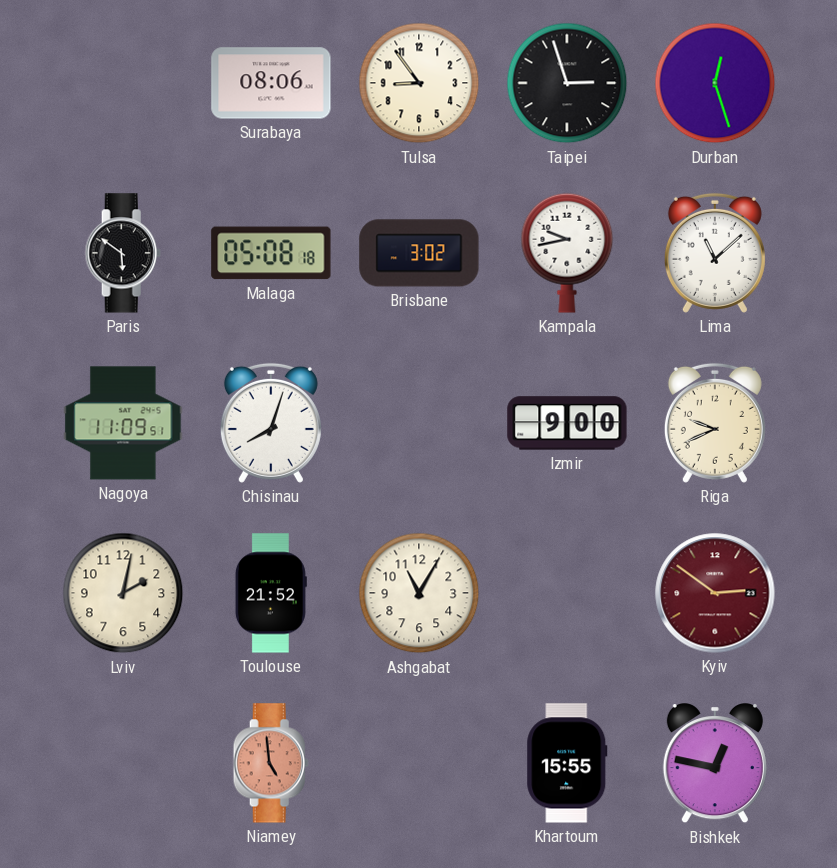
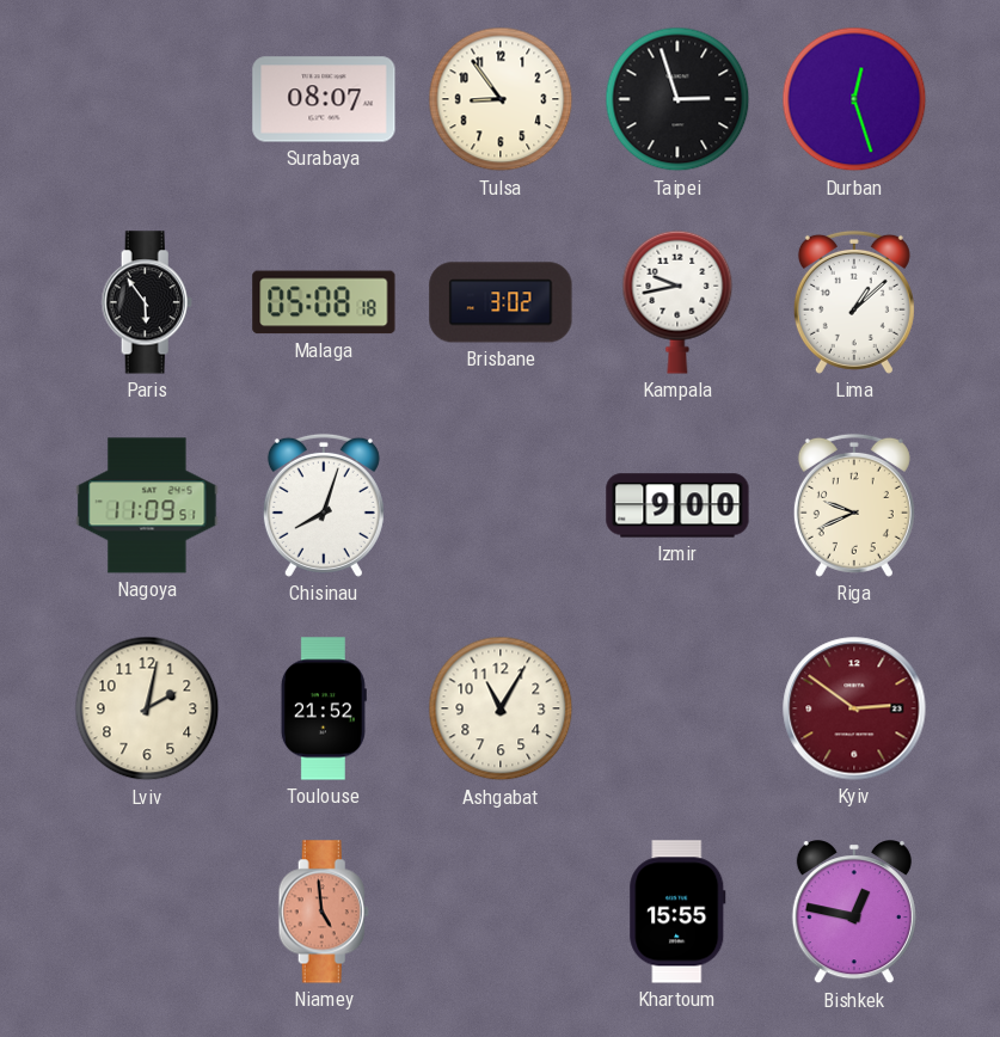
Surabaya: 08:06 -> 08:07 (324, 99)
Paris: 5:51 -> 5:54 (147, 302)
Lima: 11:08 -> 1:08 (854, 302)
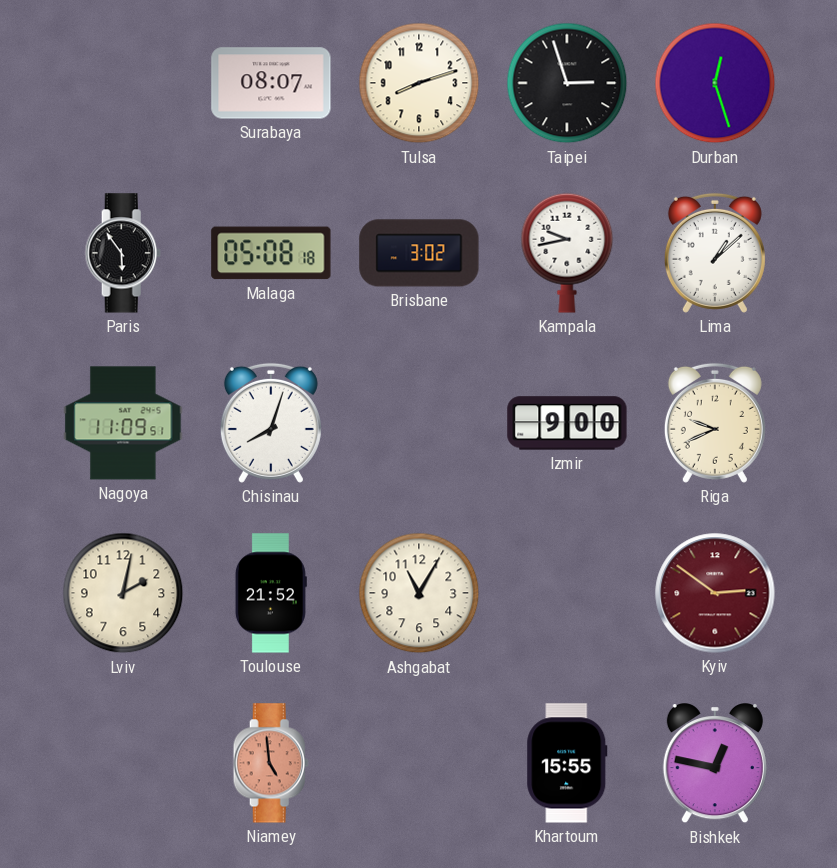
Tulsa: 8:54 -> 8:12 (419, 83)
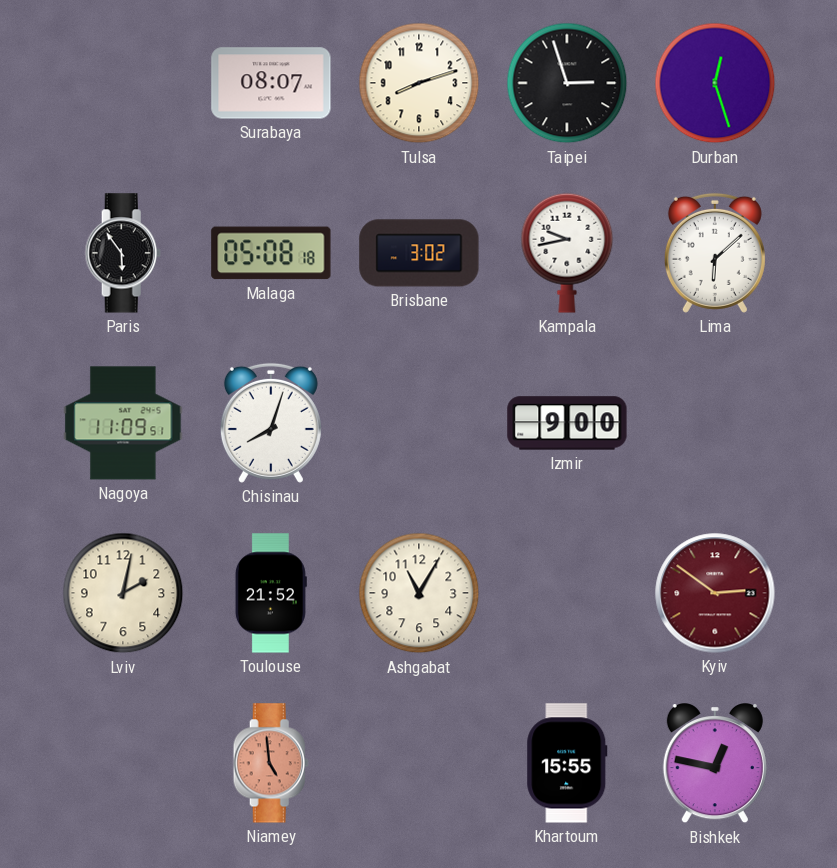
Lima: 1:08 -> 6:08 (715, 253)
Riga: 9:41 -> none (715, 423)
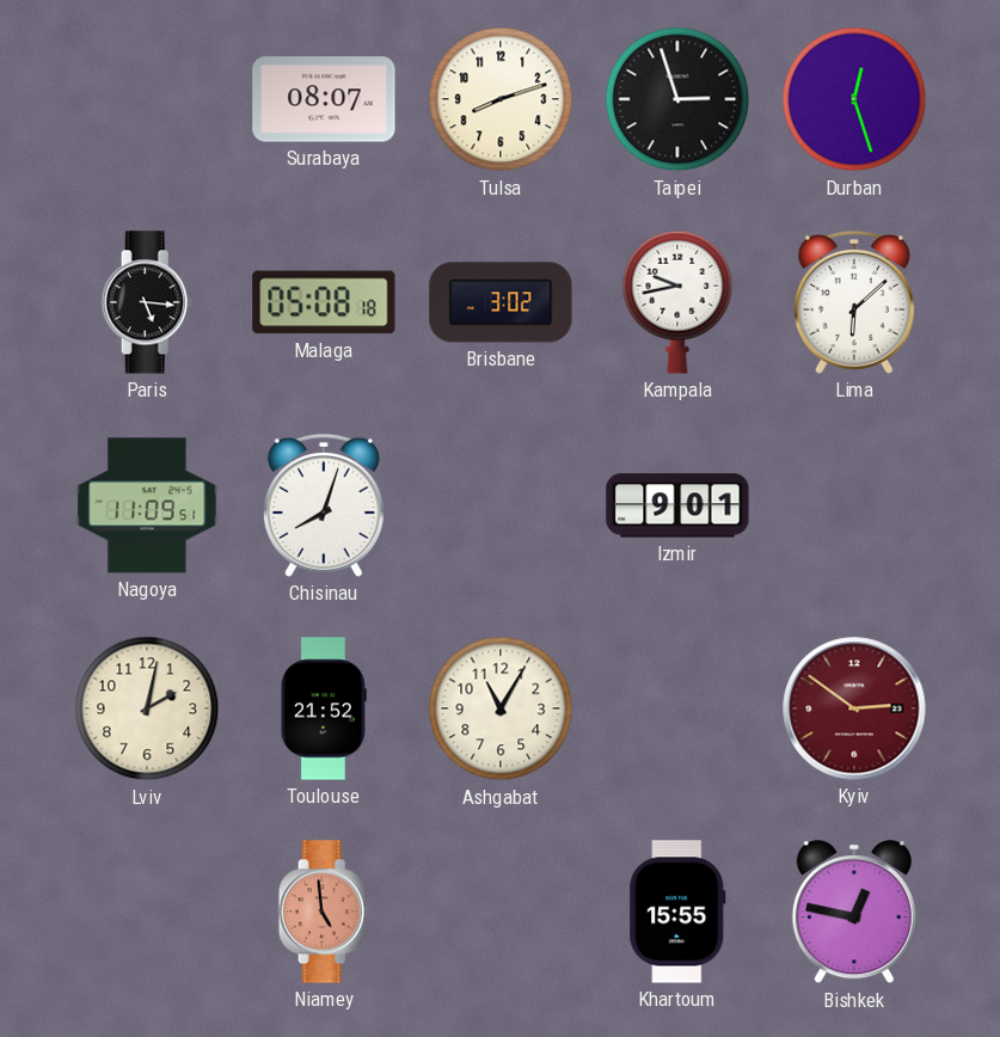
Paris: 5:54 -> 5:16 (147, 302)
Izmir: 9:00 -> 9:01 (677, 505)
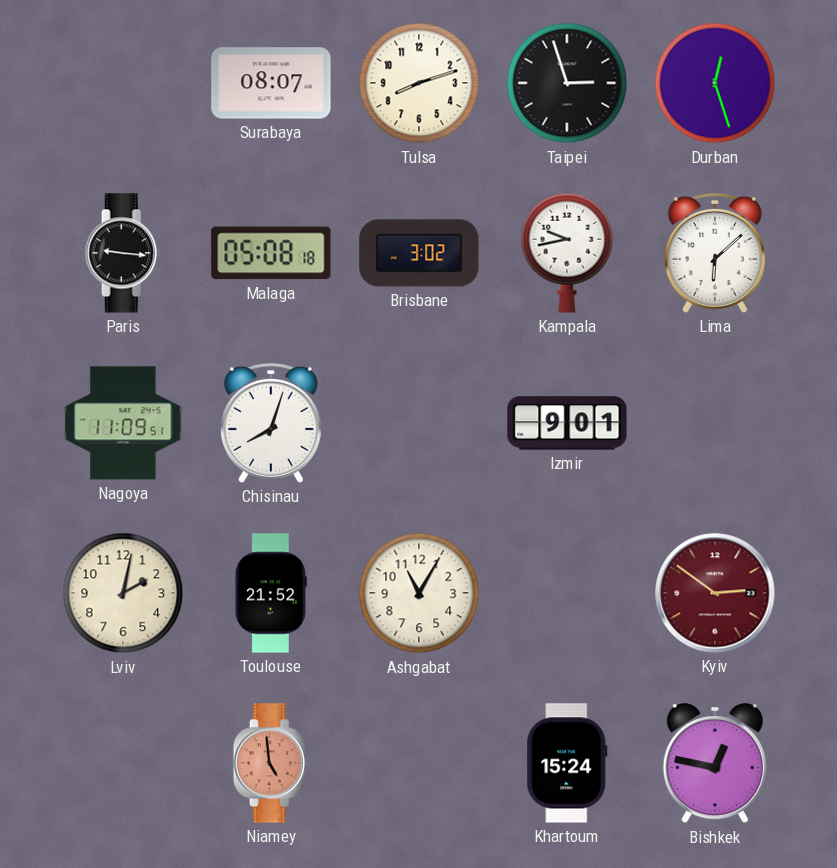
Paris: 5:16 -> 9:16 (123, 253)
Khartoum: 15:55 -> 15:24 (567, 763)
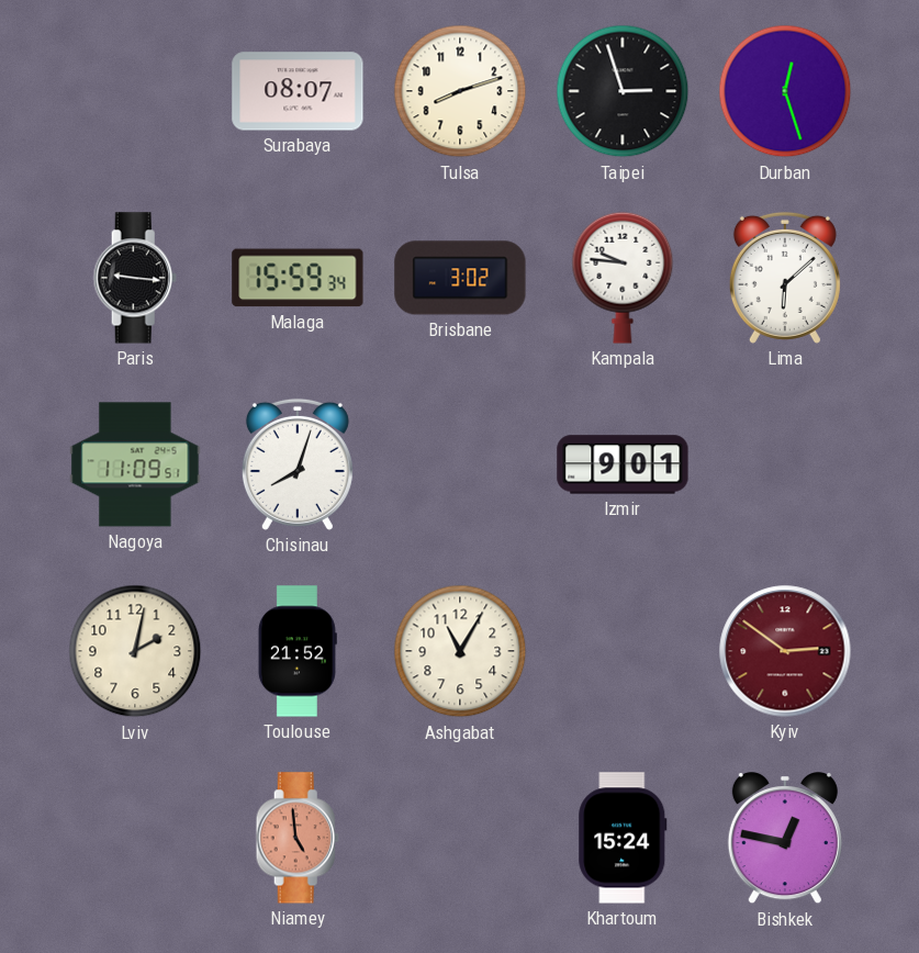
Malaga: 05:08 -> 15:59 (298, 278)
Kampala: 9:43 -> 9:46 (623, 278)
